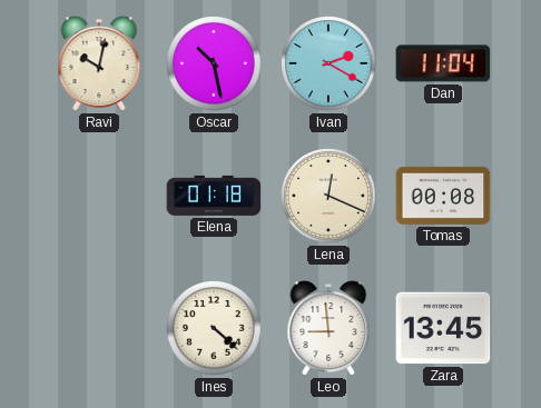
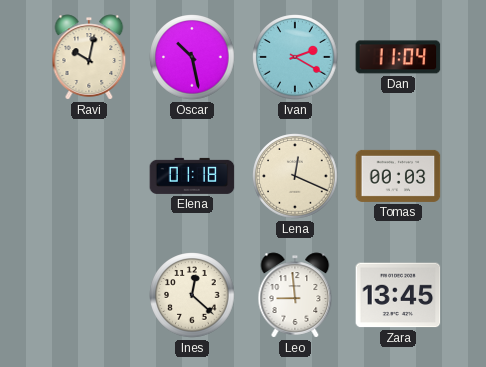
Tomas: 00:08 -> 00:03 (398, 176)
Ines: 4:22 -> 12:22 (192, 295)
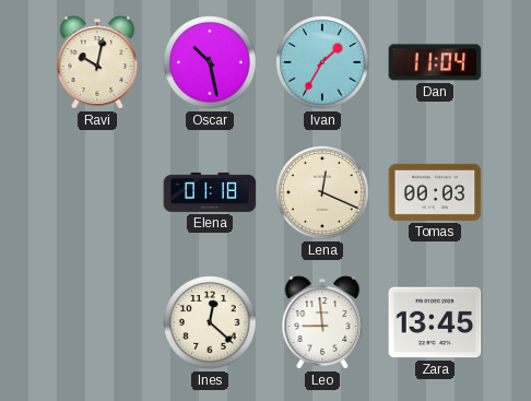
Ivan: 2:20 -> 1:35 (322, 62)
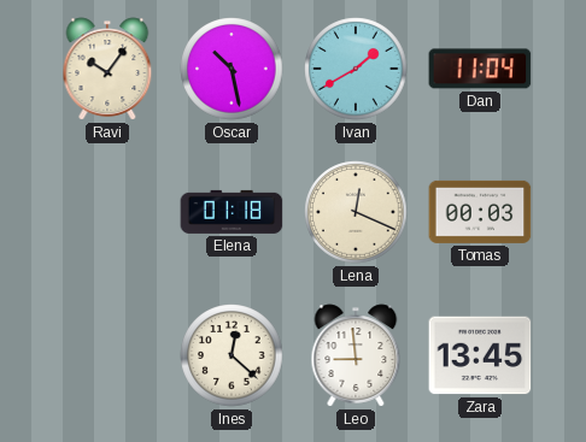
Ravi: 10:02 -> 10:06 (107, 69)
Ivan: 1:35 -> 1:40 (356, 69)
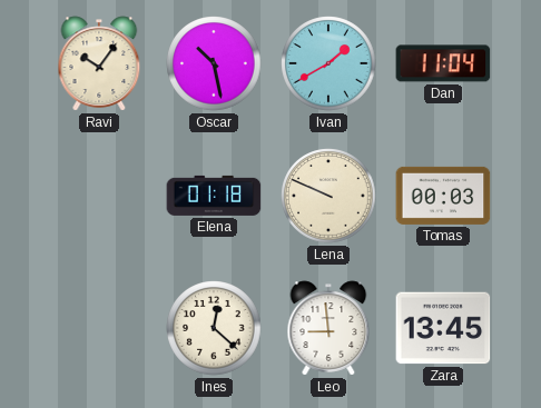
Lena: 12:19 -> 9:49 (328, 196)
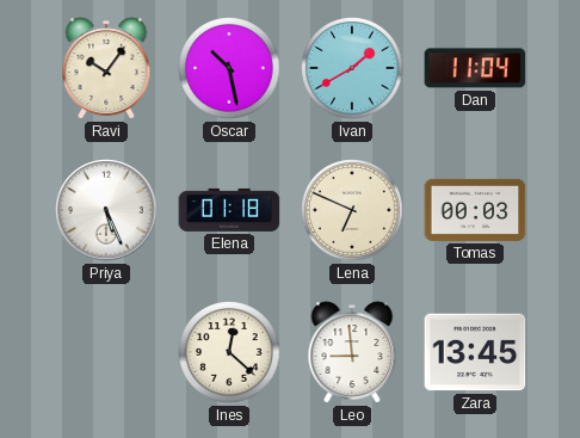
Priya: none -> 5:26 (106, 210)
Lena: 9:49 -> 6:49 (352, 210)
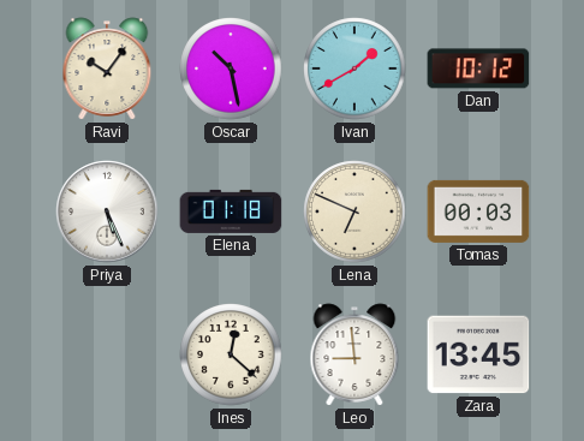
Dan: 11:04 -> 10:12 (478, 68)
